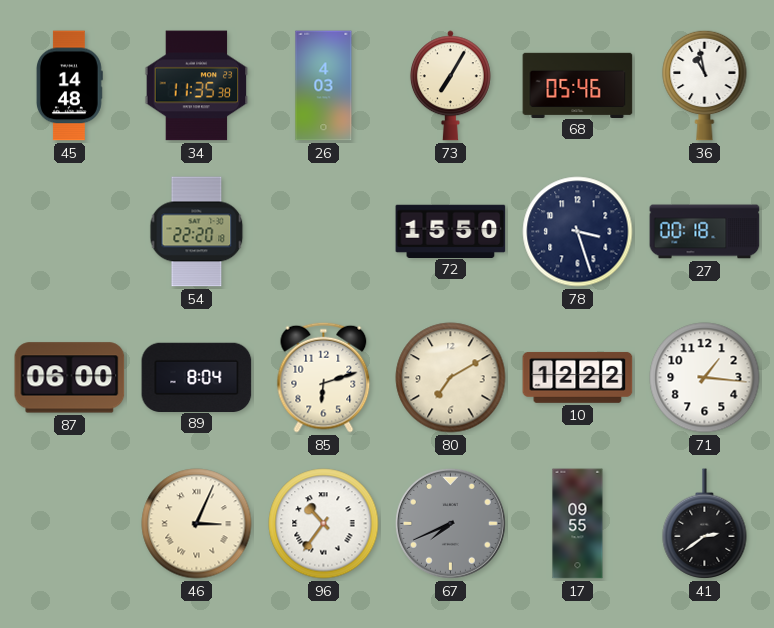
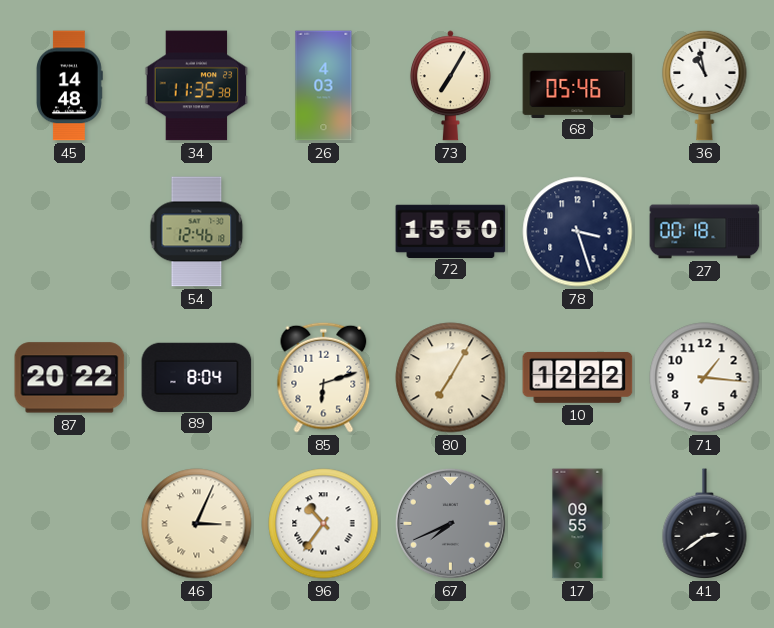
54: 22:20 -> 12:46 (197, 232)
87: 06:00 -> 20:22 (70, 378)
80: 7:10 -> 7:05 (451, 378)
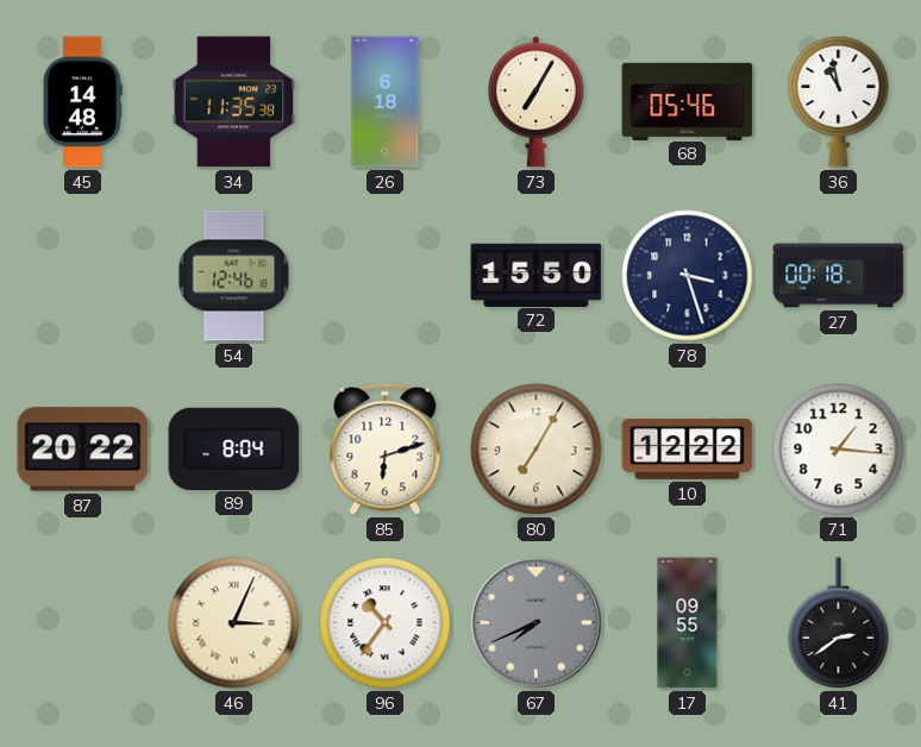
26: 4:03 -> 6:18 (386, 102)
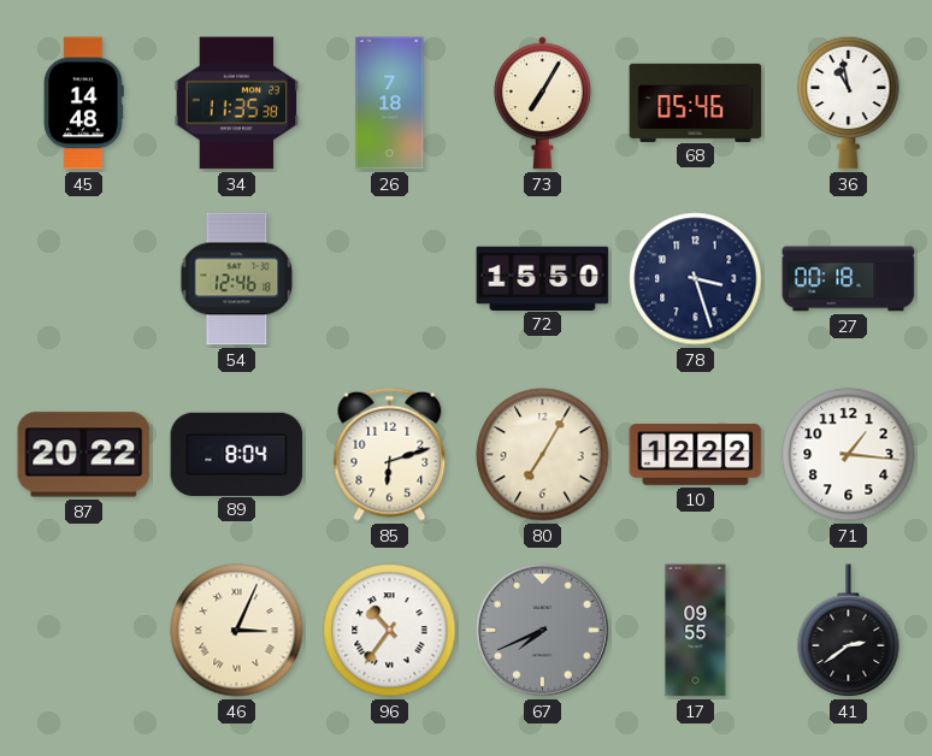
26: 6:18 -> 7:18 (390, 104)
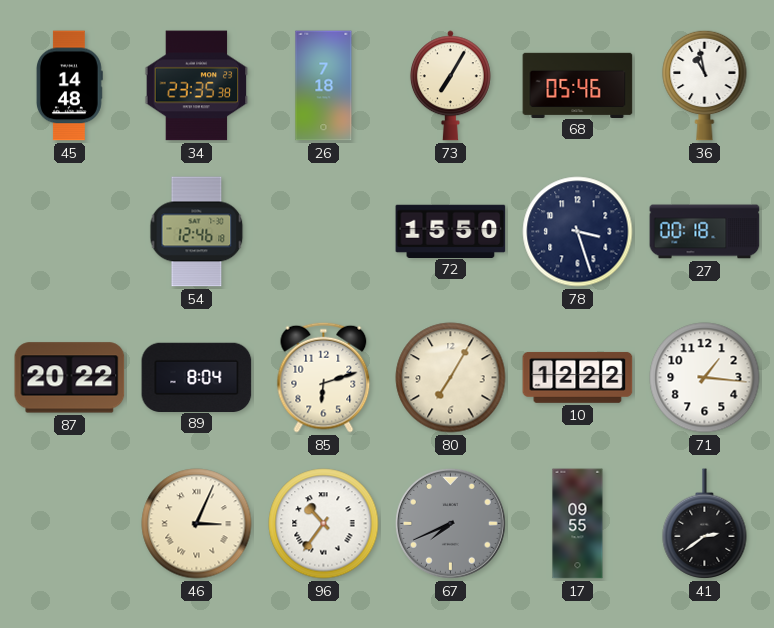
34: 11:35 -> 23:35 (197, 86)
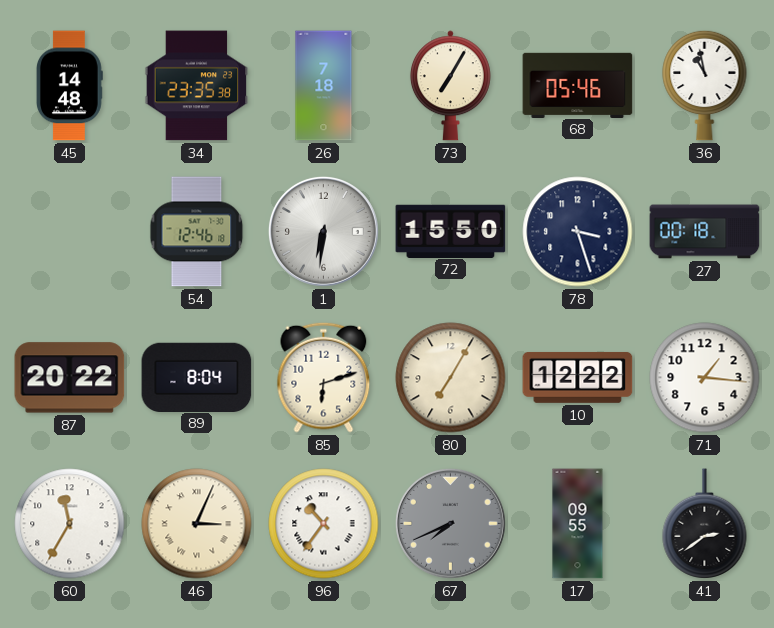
1: none -> 6:31 (323, 231)
60: none -> 11:35 (70, 524)
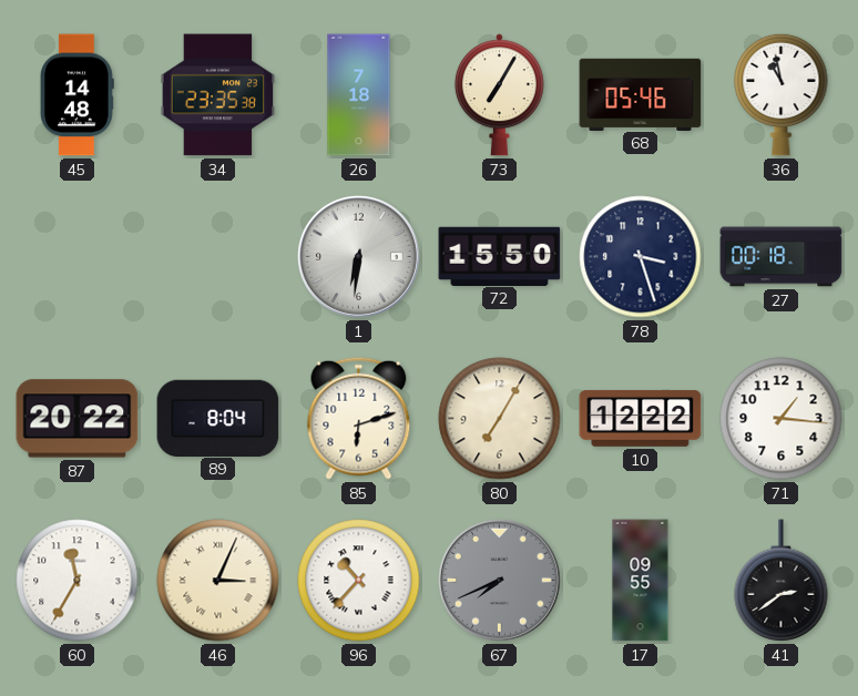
54: 12:46 -> none (197, 232)
96: 10:36 -> 10:37 (359, 581)
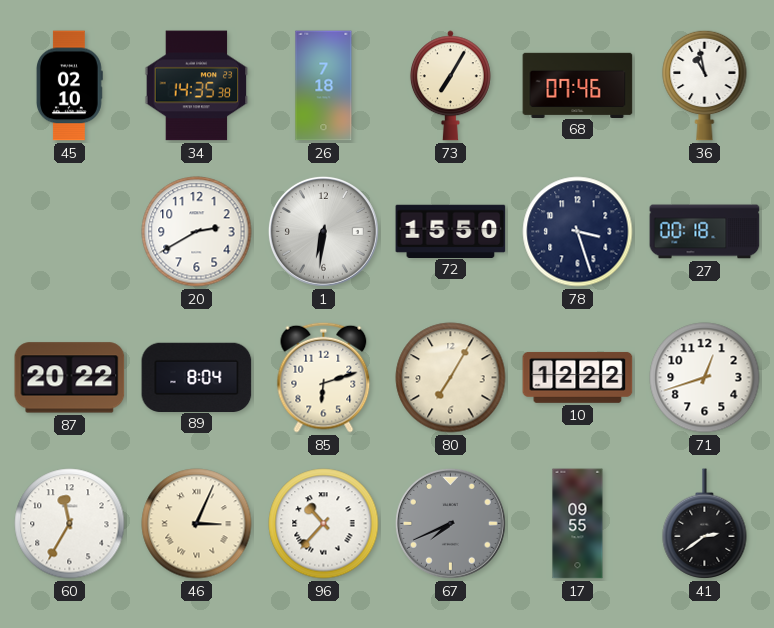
45: 14:48 -> 02:10 (69, 86)
34: 23:35 -> 14:35 (197, 86)
68: 05:46 -> 07:46 (578, 85)
20: none -> 2:40 (197, 232)
71: 1:16 -> 12:42 (705, 378)
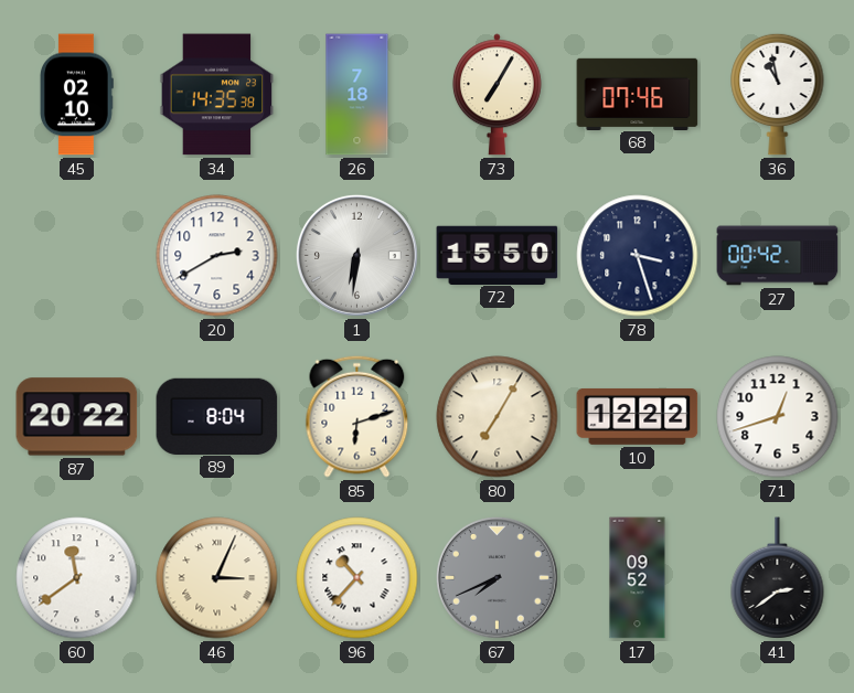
27: 00:18 -> 00:42 (778, 256)
60: 11:35 -> 11:39 (77, 578)
17: 09:55 -> 09:52 (638, 578)
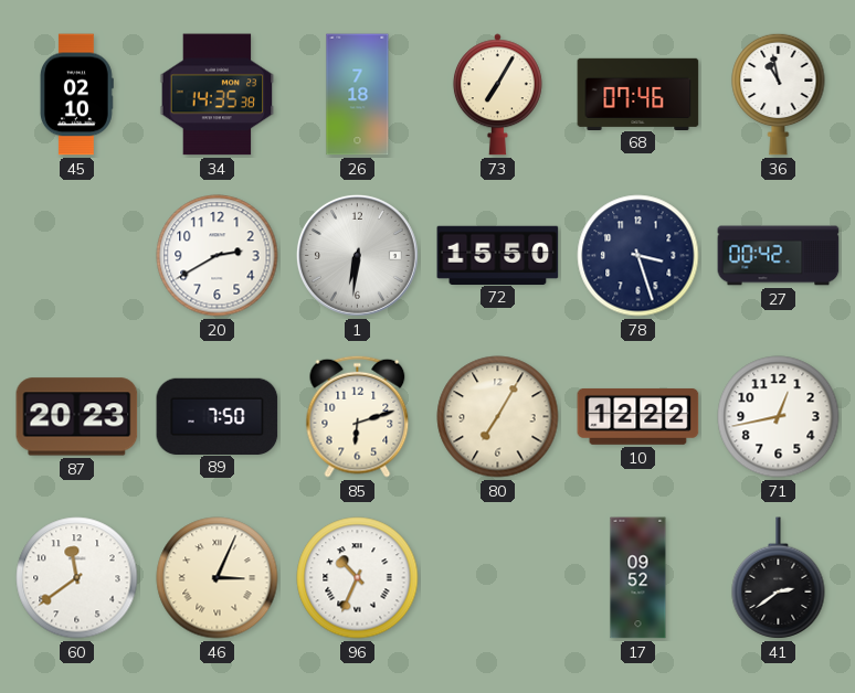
87: 20:22 -> 20:23 (77, 417)
89: 8:04 -> 7:50 (218, 416)
71: 12:42 -> 12:43 (779, 417)
96: 10:37 -> 10:34 (358, 578)
67: 7:41 -> none (497, 577)
